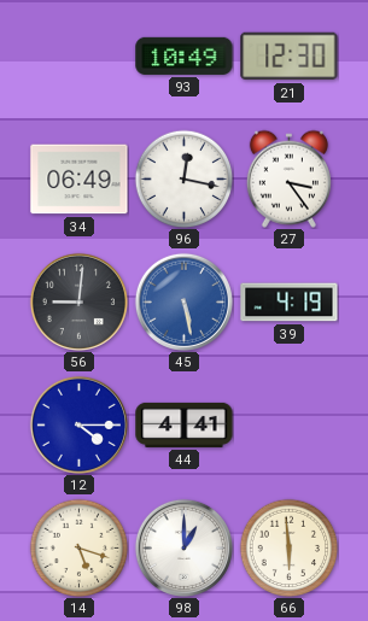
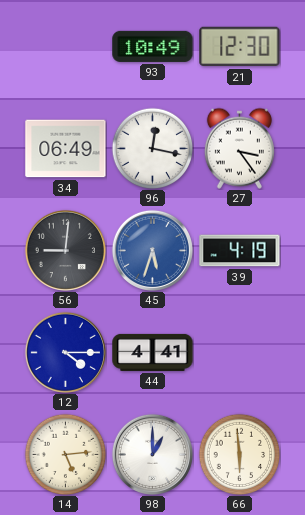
45: 5:28 -> 5:33 (152, 250)
14: 5:18 -> 5:14 (65, 454)
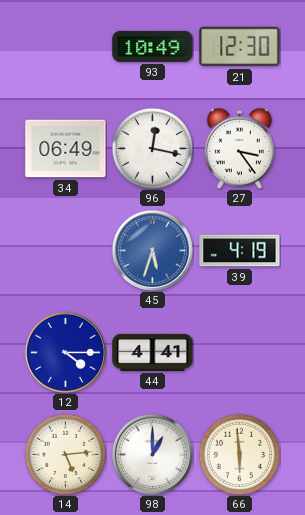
56: 9:01 -> none (65, 250)
